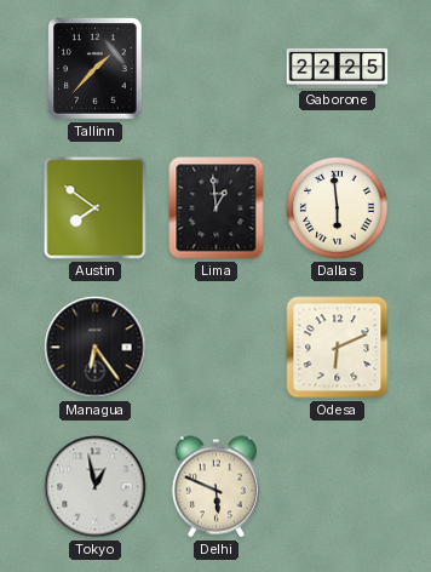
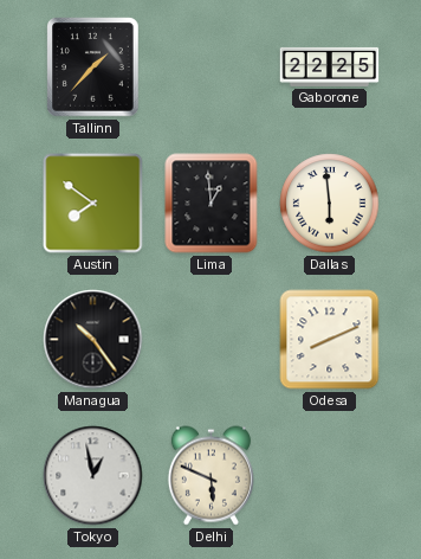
Managua: 6:24 -> 10:24 (93, 340)
Odesa: 6:11 -> 8:11 (330, 340)
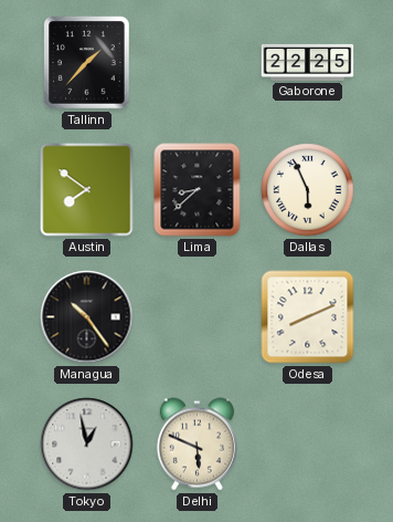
Lima: 12:59 -> 8:38 (198, 190)
Dallas: 5:59 -> 5:56 (308, 190)
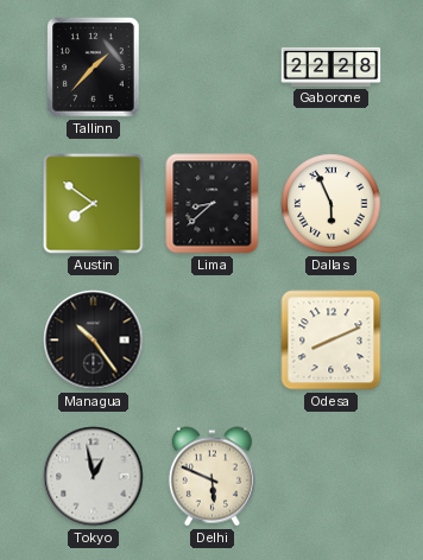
Gaborone: 22:25 -> 22:28 (332, 66)
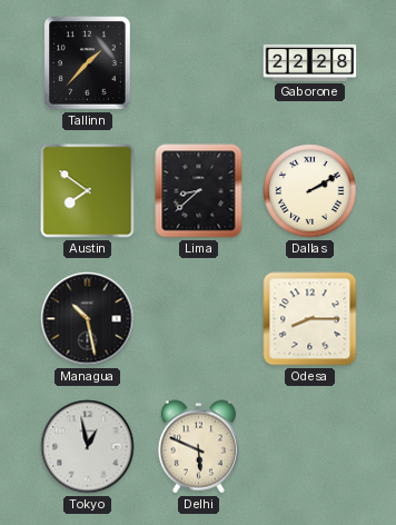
Dallas: 5:56 -> 2:10 (310, 191)
Managua: 10:24 -> 10:28 (88, 319)
Odesa: 8:11 -> 8:15 (310, 319)
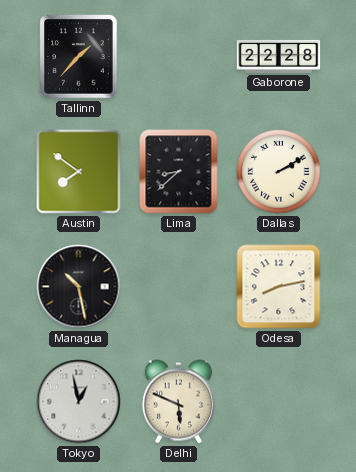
Odesa: 8:15 -> 8:13 (279, 287)
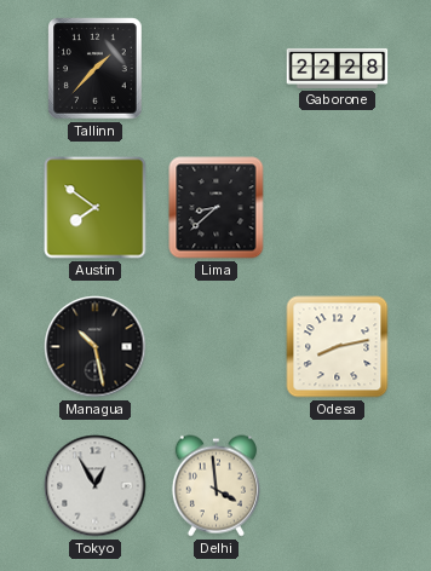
Dallas: 2:10 -> none (279, 172)
Tokyo: 12:58 -> 12:55 (96, 486)
Delhi: 5:49 -> 3:59 (215, 486)
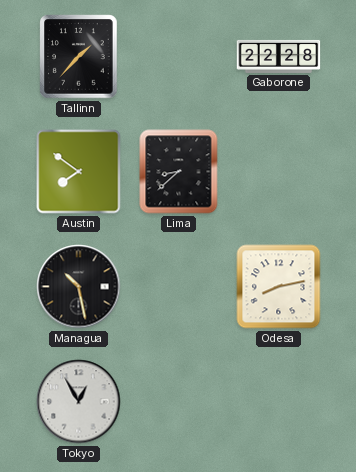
Delhi: 3:59 -> none (215, 486)
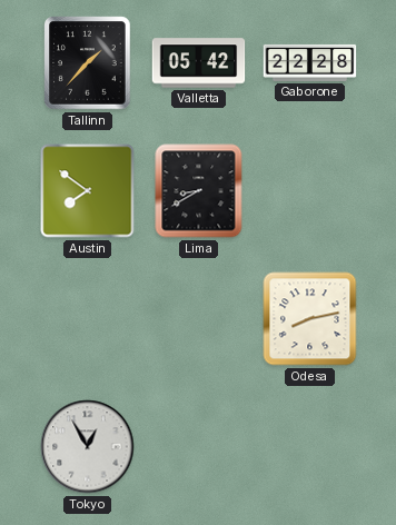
Valletta: none -> 05:42 (199, 63)
Lima: 8:38 -> 8:40 (199, 191)
Managua: 10:28 -> none (79, 287)
